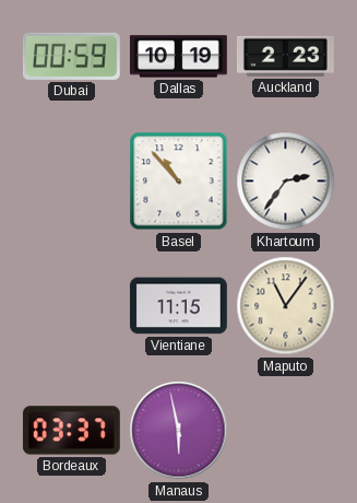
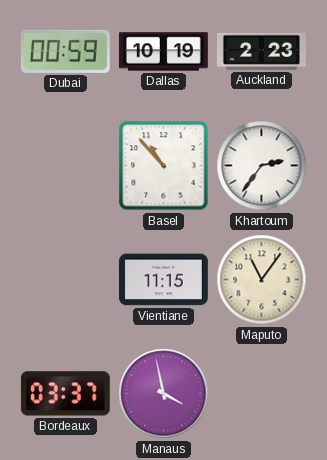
Manaus: 5:58 -> 3:58 (164, 394)
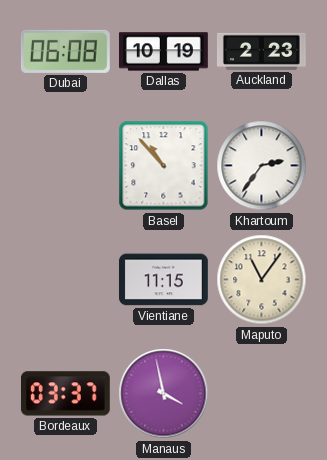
Dubai: 00:59 -> 06:08 (65, 51)
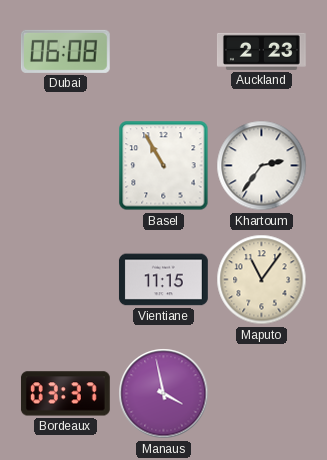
Dallas: 10:19 -> none (163, 52)
Basel: 10:53 -> 10:55 (164, 166)
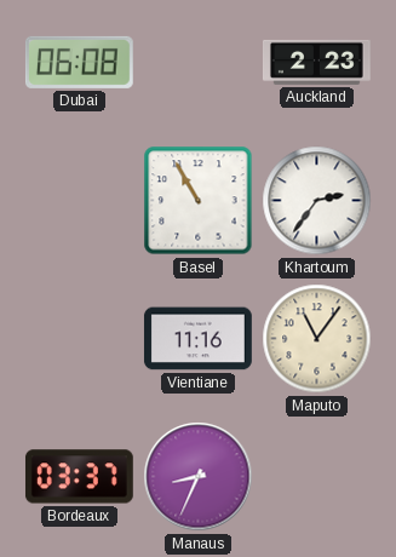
Vientiane: 11:15 -> 11:16 (199, 339)
Manaus: 3:58 -> 8:34 (199, 477)
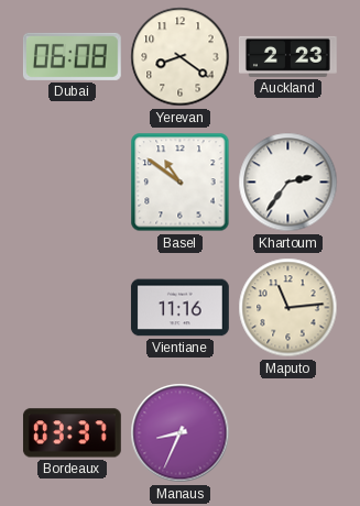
Yerevan: none -> 8:21 (181, 57)
Basel: 10:55 -> 10:51 (181, 183)
Maputo: 11:06 -> 11:14 (288, 308)
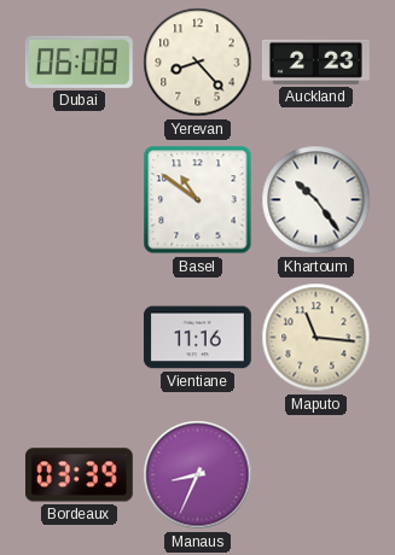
Yerevan: 8:21 -> 8:23 (198, 63)
Khartoum: 2:36 -> 10:24 (316, 200)
Maputo: 11:14 -> 11:16 (316, 338)
Bordeaux: 03:37 -> 03:39 (79, 475)
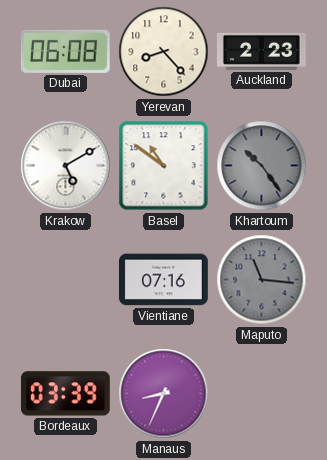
Krakow: none -> 5:10 (66, 166)
Khartoum dial: white -> grey (262, 166)
Vientiane: 11:16 -> 07:16 (164, 280)
Maputo dial: cream -> grey (262, 280)
